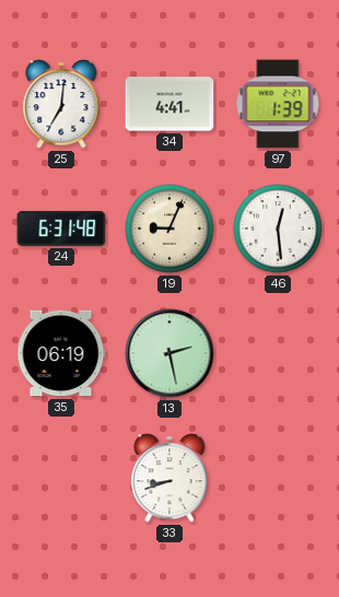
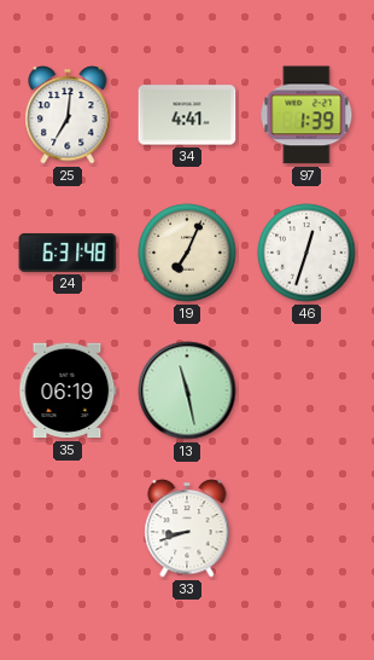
19: 9:04 -> 7:04 (187, 253)
46: 12:29 -> 12:33 (306, 253)
13: 2:28 -> 11:28 (187, 390)
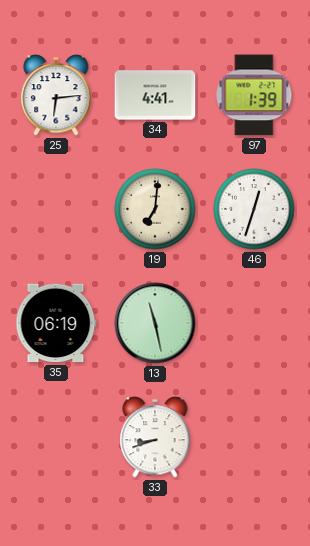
25: 7:01 -> 6:14 (56, 95)
24: 6:31 -> none (68, 253)
19: 7:04 -> 7:01 (155, 209)
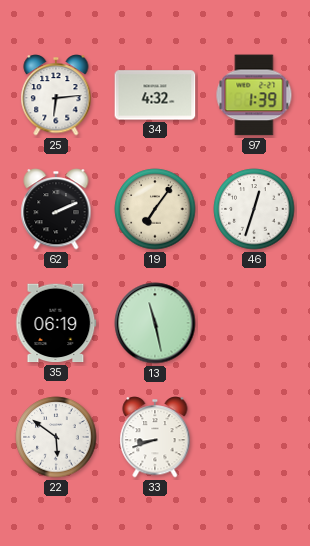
34: 4:41 -> 4:32 (155, 95)
62: none -> 2:11 (56, 209)
19: 7:01 -> 7:06 (155, 209)
22: none -> 5:51 (56, 437)
